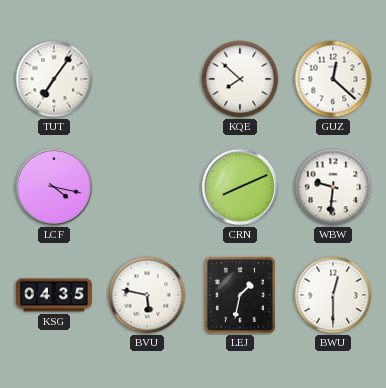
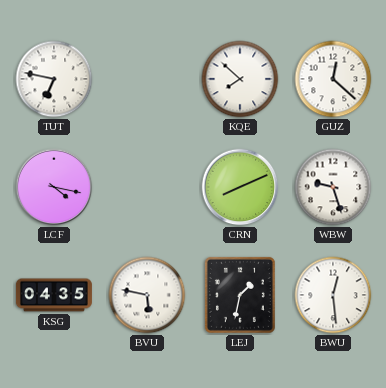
TUT: 7:06 -> 6:47 (54, 79)
WBW: 9:31 -> 9:27 (333, 187)
BWU: 12:30 -> 12:29 (333, 295)
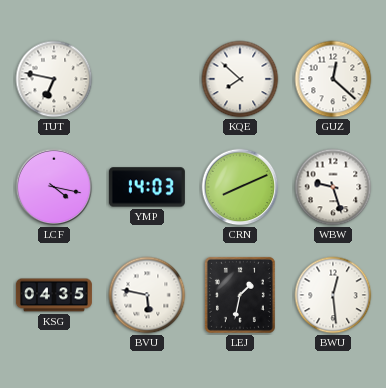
YMP: none -> 14:03 (147, 187)
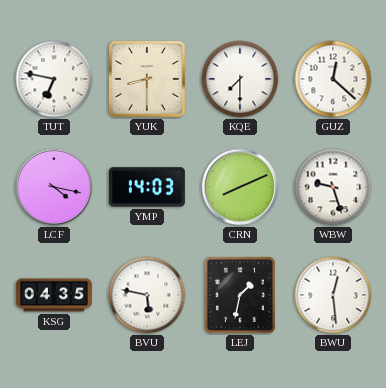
YUK: none -> 8:30 (147, 79)
KQE: 7:52 -> 7:30 (240, 79)
